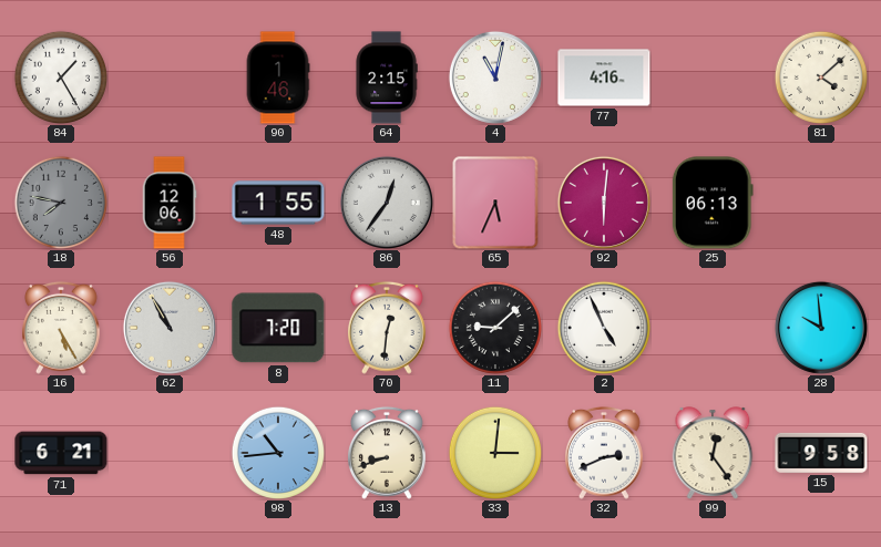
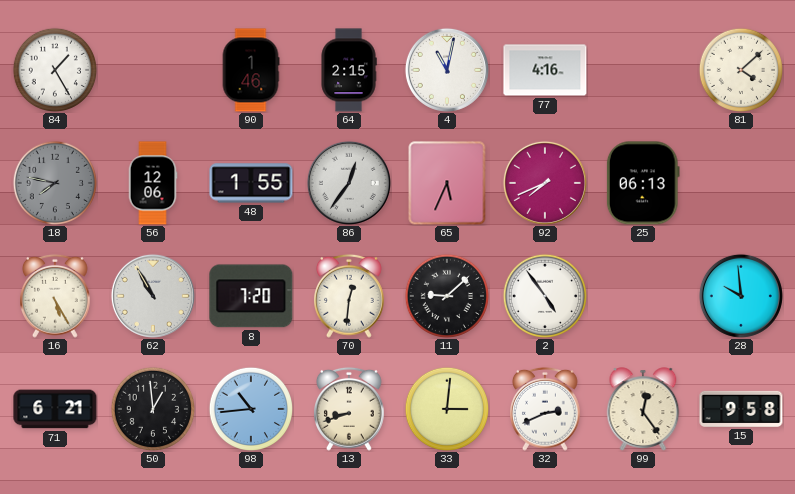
92: 6:01 -> 7:41 (545, 183)
2: 4:56 -> 4:54 (544, 295)
50: none -> 12:59 (152, 408)
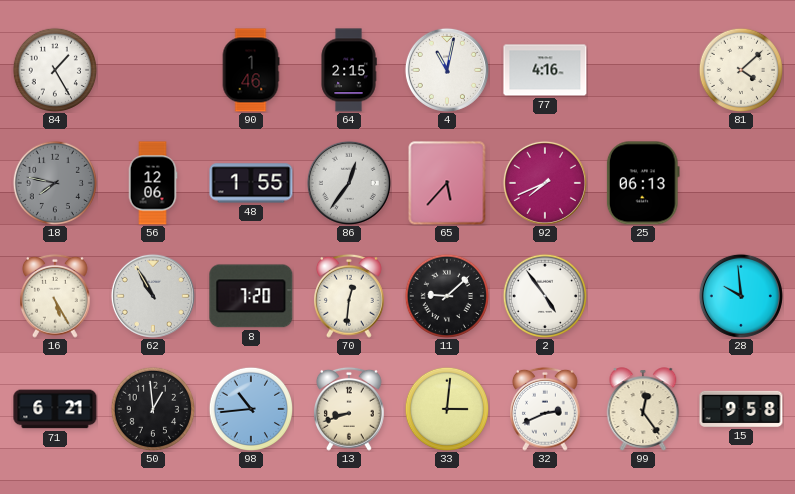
65: 5:34 -> 5:37 (447, 183)
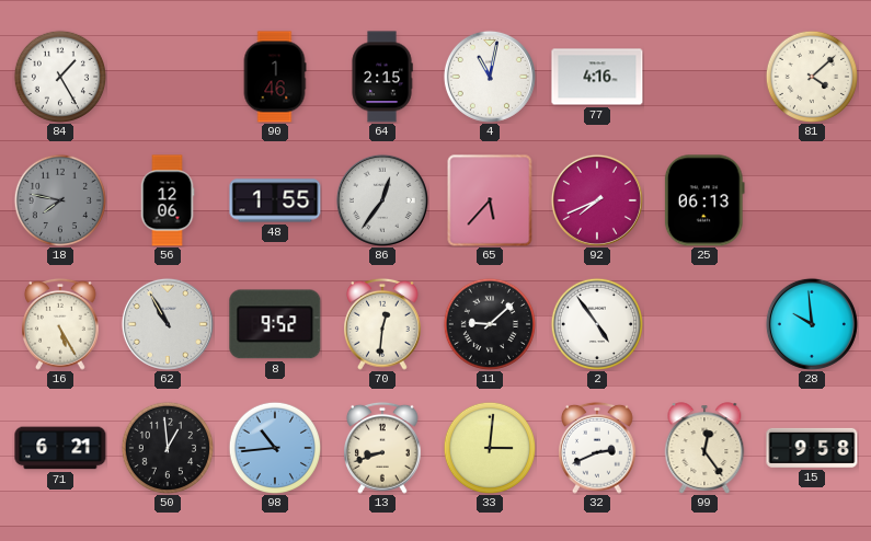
8: 7:20 -> 9:52 (275, 324)
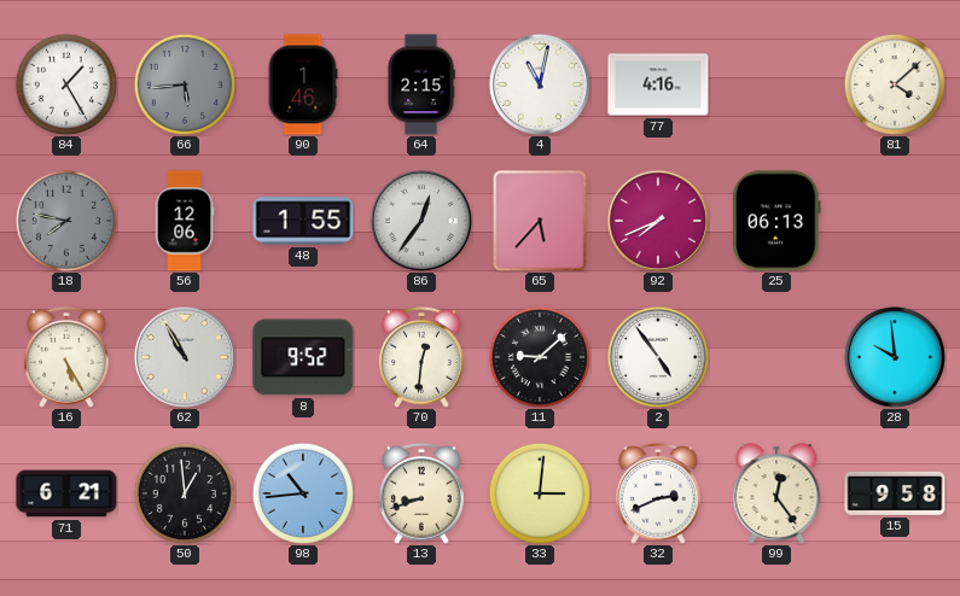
66: none -> 5:44 (184, 83)
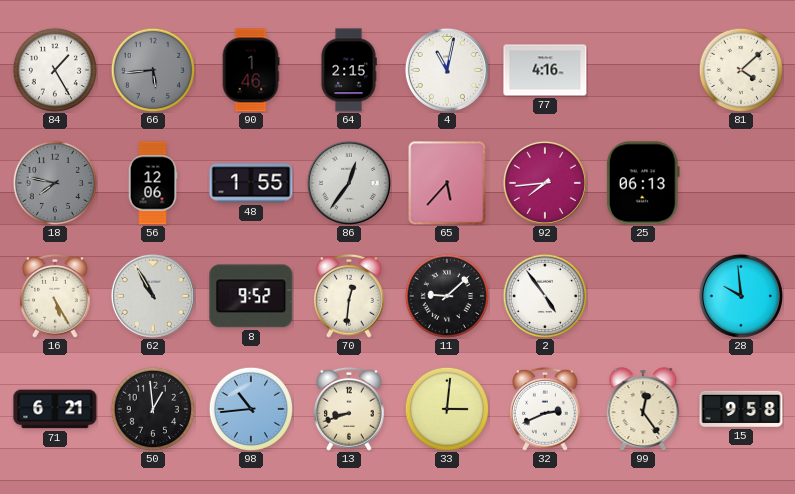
92: 7:41 -> 7:44 (545, 183)
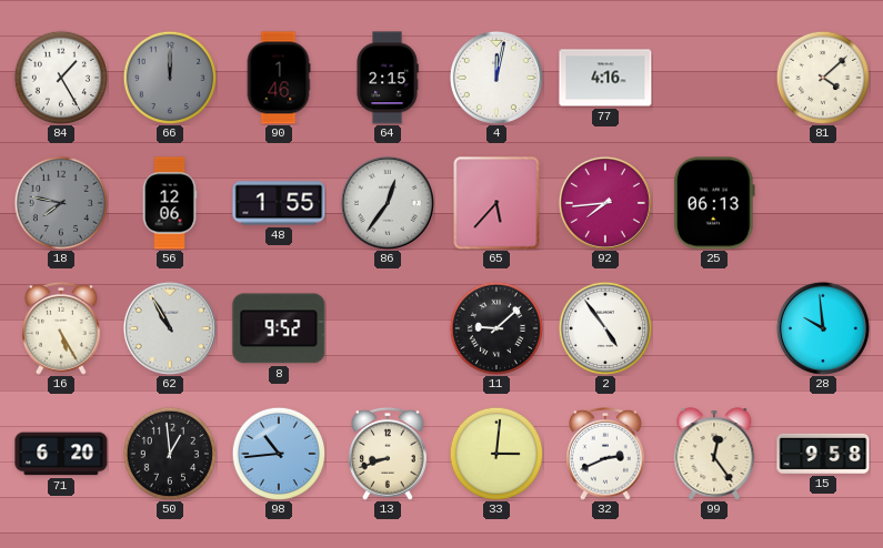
66: 5:44 -> 12:00 (169, 77)
4: 11:02 -> 12:02 (496, 78)
70: 12:31 -> none (350, 296)
71: 6:21 -> 6:20 (61, 454)
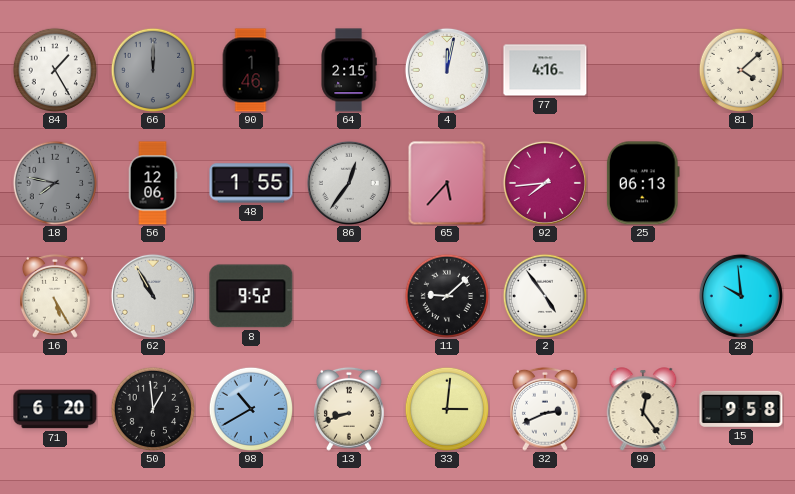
98: 10:44 -> 10:40 (250, 408)
